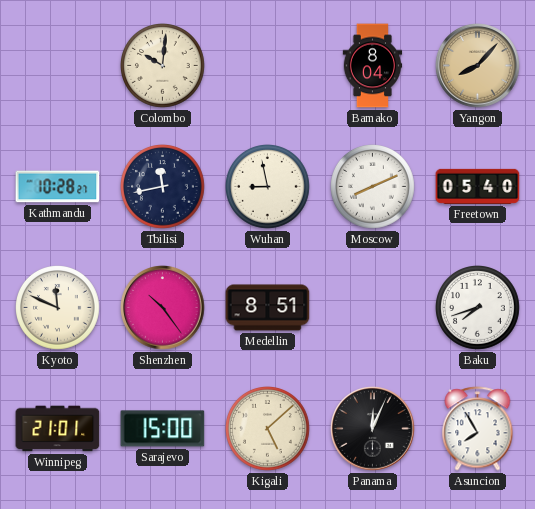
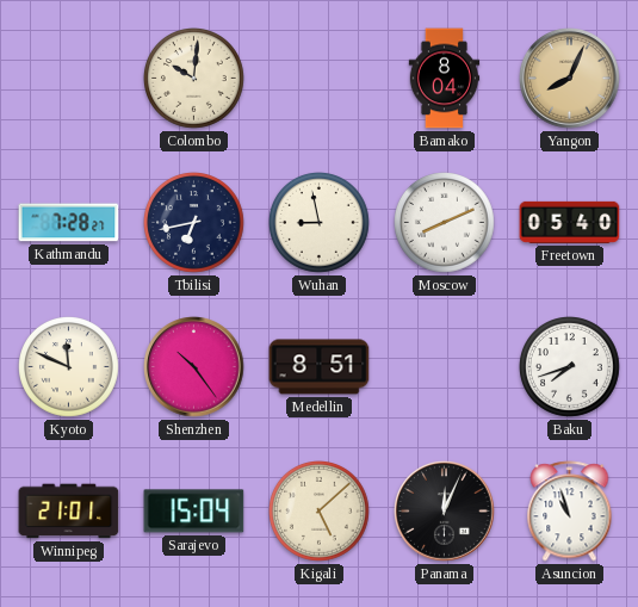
Yangon: 8:07 -> 8:04 (570, 79)
Kathmandu: 10:28 -> 7:28 (69, 223)
Tbilisi: 11:43 -> 6:43 (194, 223)
Sarajevo: 15:00 -> 15:04 (194, 512)
Asuncion: 7:55 -> 10:57 (570, 512)
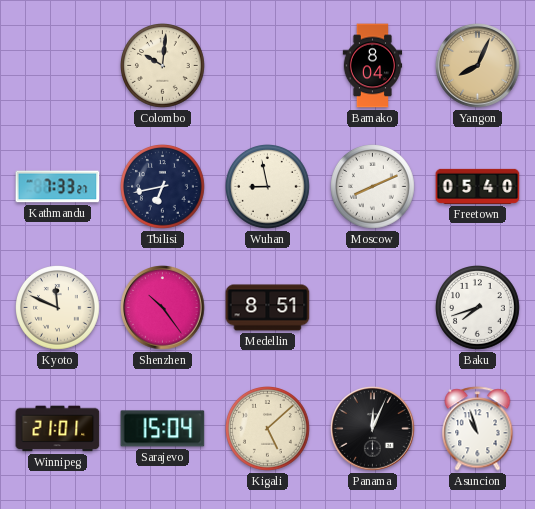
Kathmandu: 7:28 -> 7:33 (58, 187)
